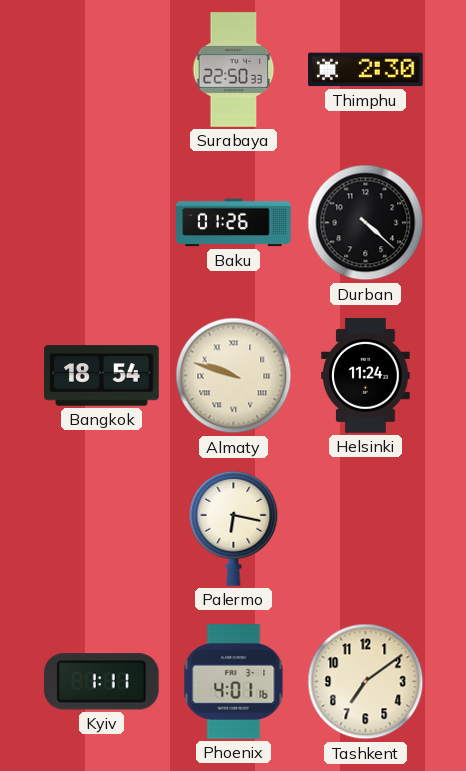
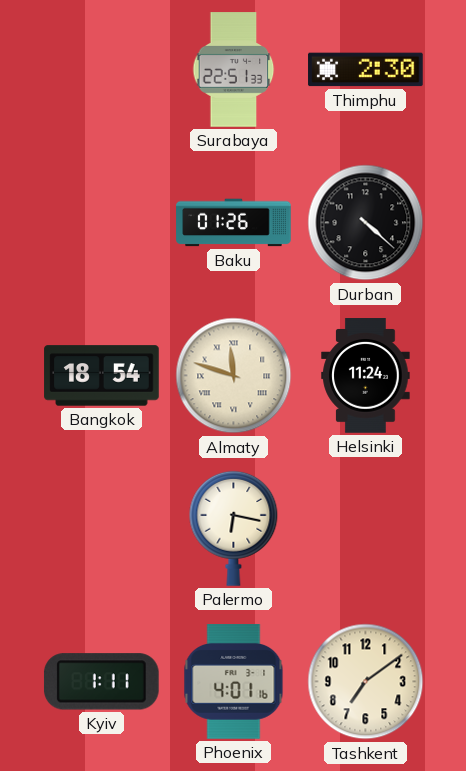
Surabaya: 22:50 -> 22:51 (234, 70)
Almaty: 9:48 -> 11:48 (234, 376)
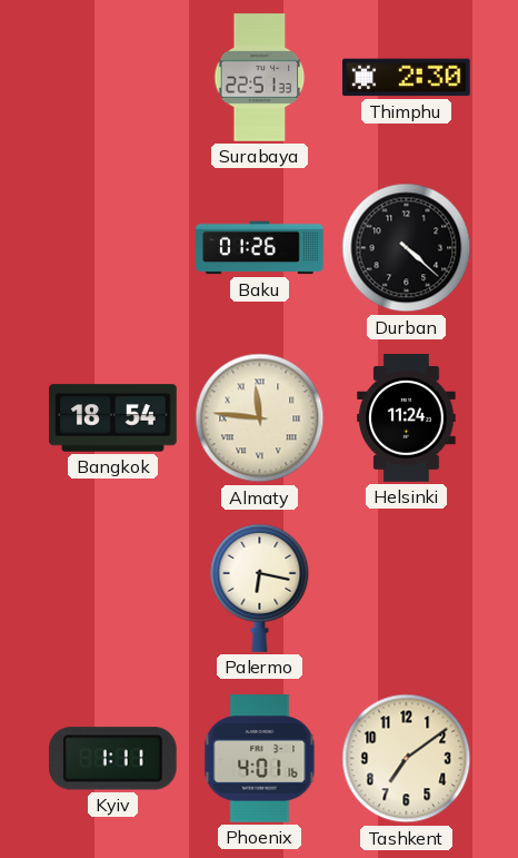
Almaty: 11:48 -> 11:46 (260, 418)
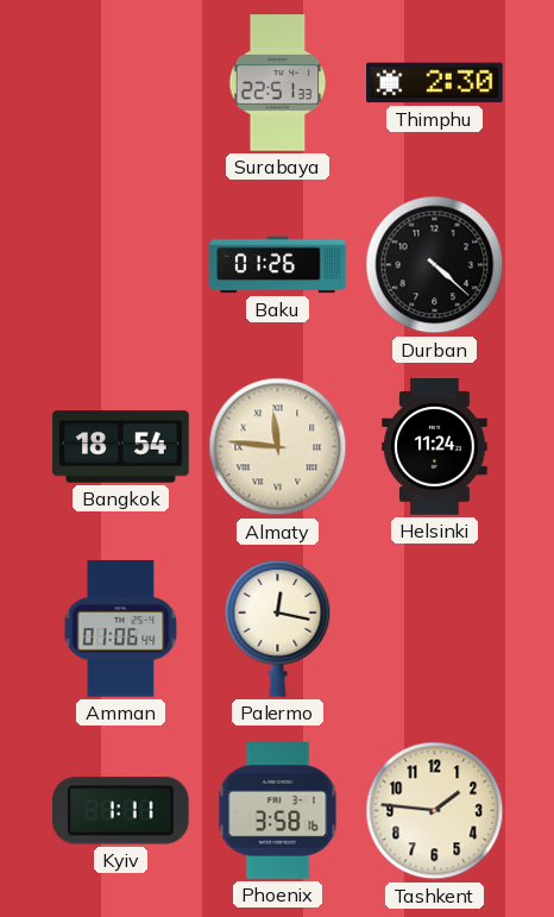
Amman: none -> 01:06 (121, 629)
Palermo: 6:17 -> 12:17 (278, 628)
Phoenix: 4:01 -> 3:58 (278, 811)
Tashkent: 7:09 -> 1:46 (435, 811)
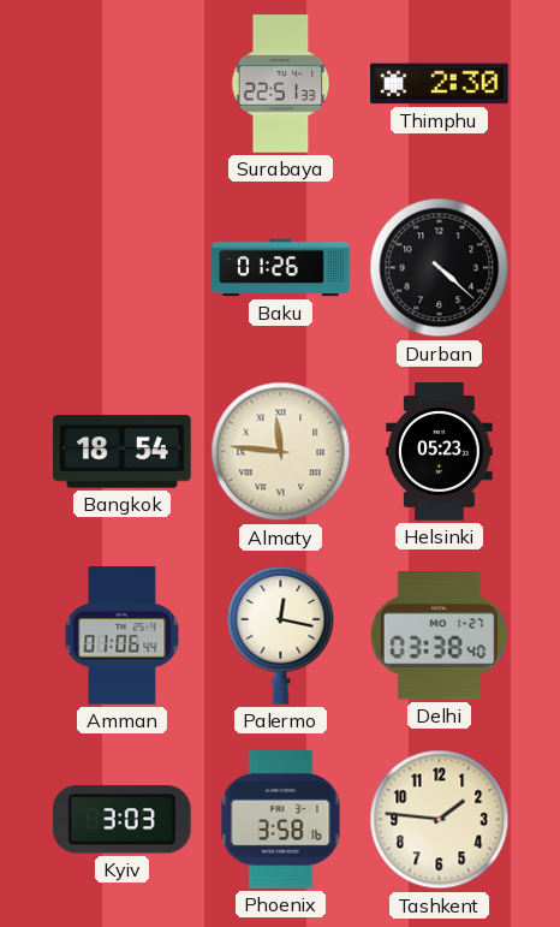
Helsinki: 11:24 -> 05:23 (440, 452)
Delhi: none -> 03:38 (440, 636)
Kyiv: 1:11 -> 3:03 (121, 820)
